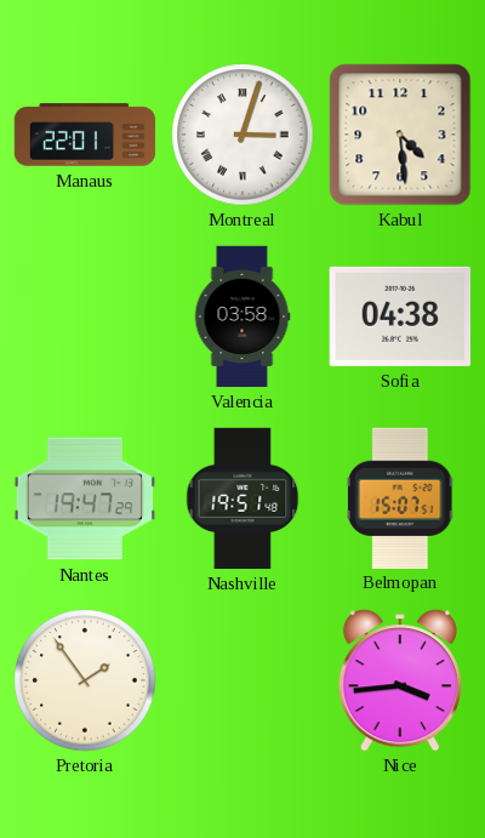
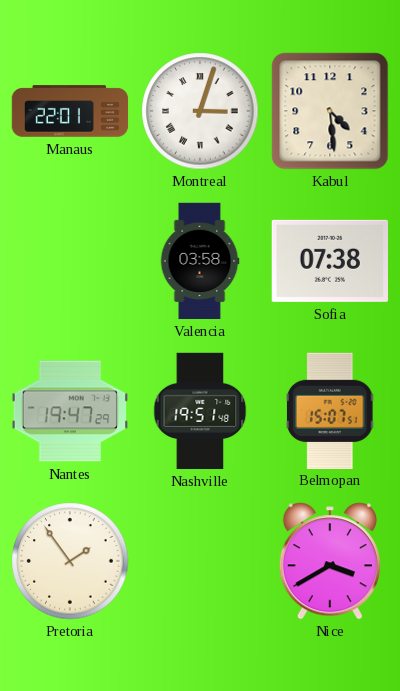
Sofia: 04:38 -> 07:38 (329, 261)
Nice: 3:44 -> 3:40 (330, 561)
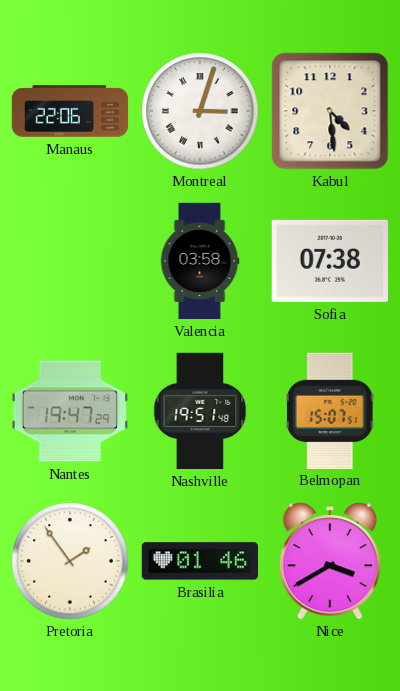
Manaus: 22:01 -> 22:06 (70, 111)
Brasilia: none -> 01:46 (200, 561)
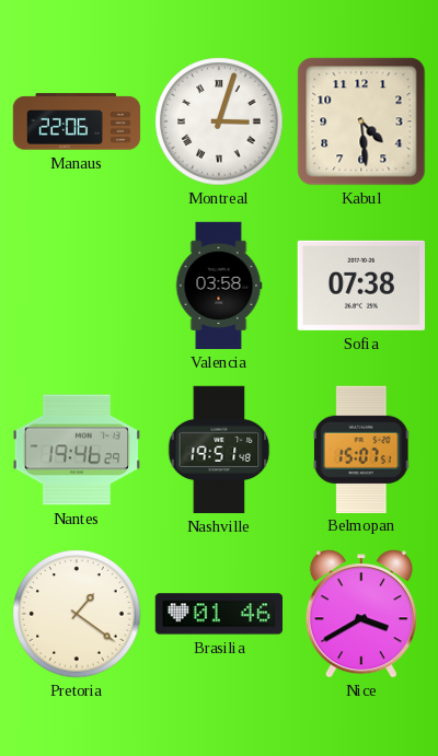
Nantes: 19:47 -> 19:46 (76, 450)
Pretoria: 1:54 -> 1:21 (77, 614)
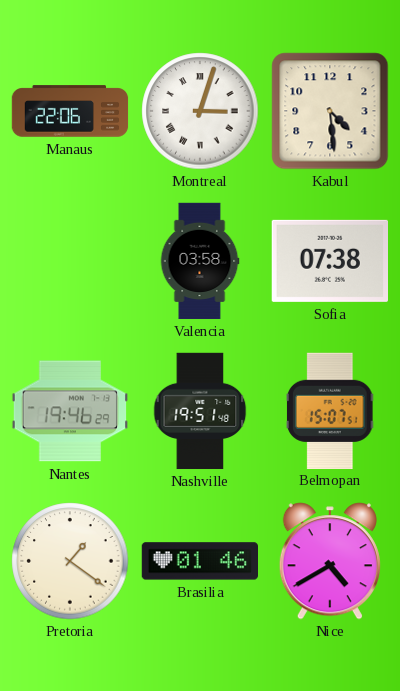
Nice: 3:40 -> 4:40 (330, 561)
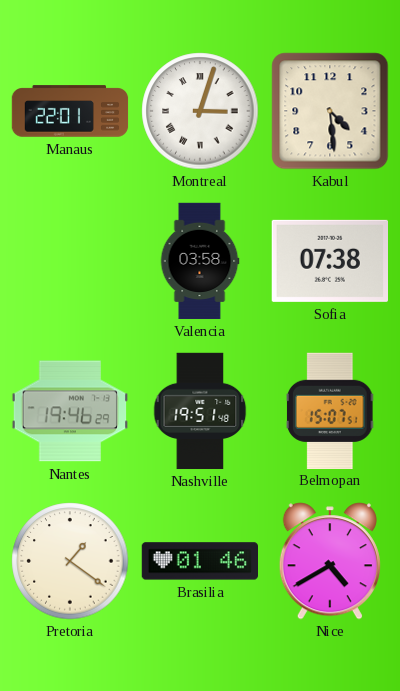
Manaus: 22:06 -> 22:01 (70, 111)
